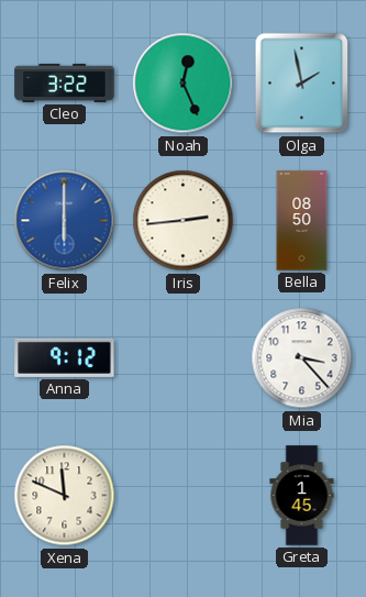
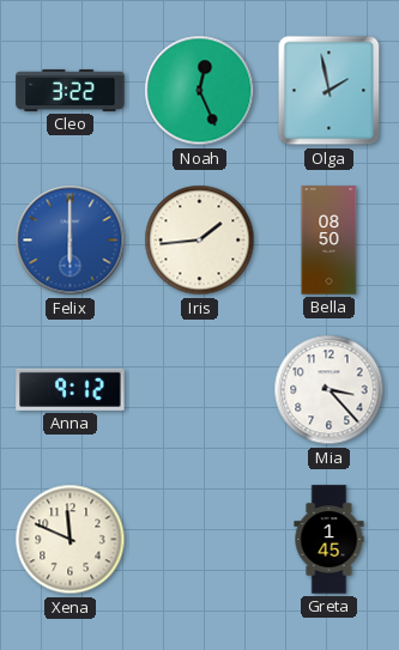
Iris: 2:44 -> 1:44 (200, 241)
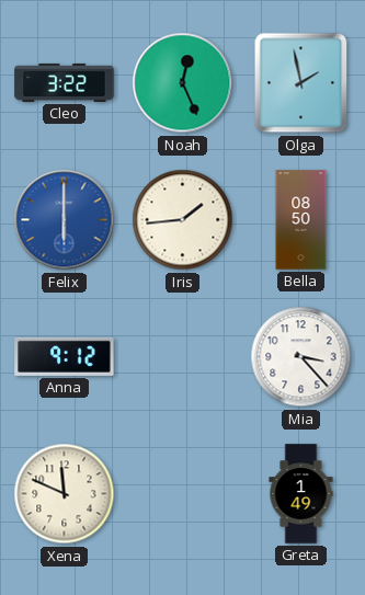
Greta: 1:45 -> 1:49 (301, 494)
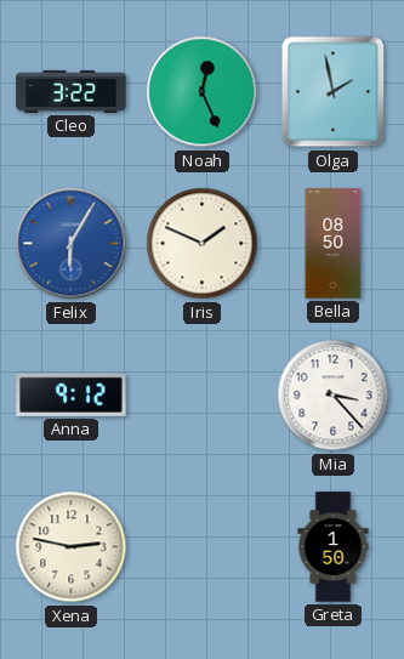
Felix: 6:00 -> 6:05 (72, 244)
Iris: 1:44 -> 1:49 (203, 244)
Xena: 11:49 -> 2:47 (72, 547)
Greta: 1:49 -> 1:50 (334, 547)
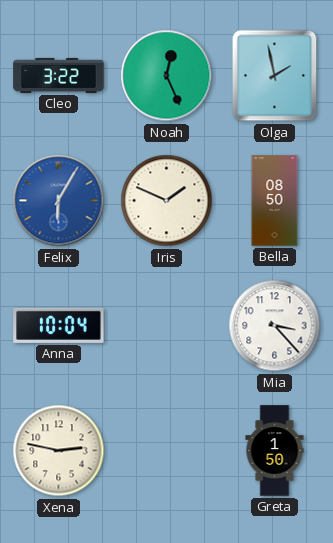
Anna: 9:12 -> 10:04 (59, 325)
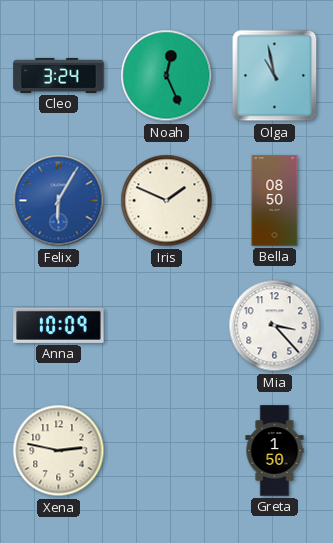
Cleo: 3:22 -> 3:24 (59, 75)
Olga: 1:58 -> 10:58 (275, 76)
Anna: 10:04 -> 10:09 (59, 325)
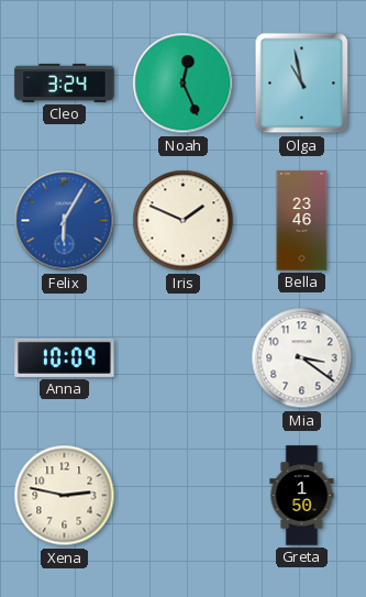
Bella: 08:50 -> 23:46 (302, 221)
Mia: 3:23 -> 3:21 (302, 358)
